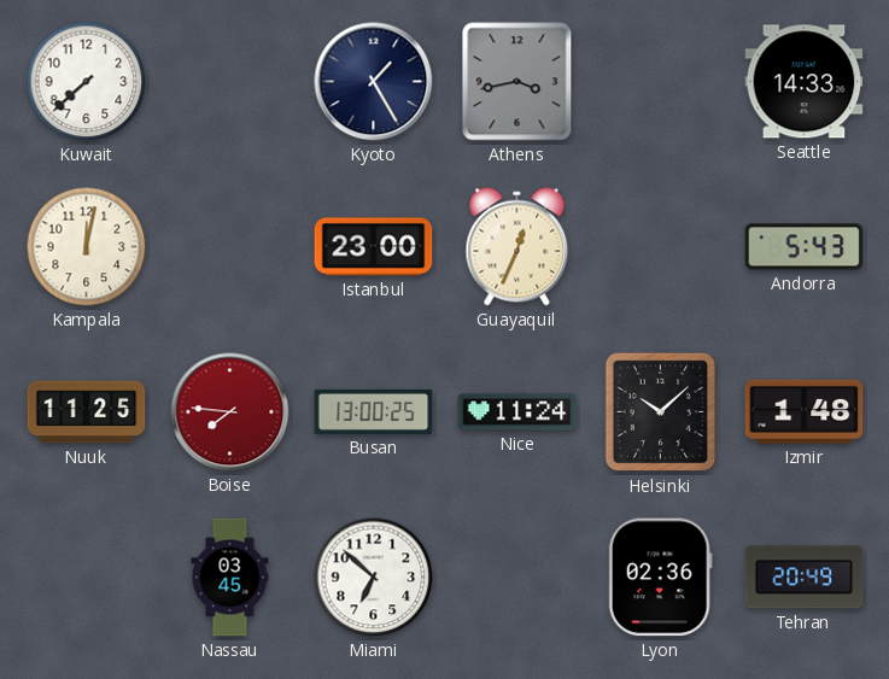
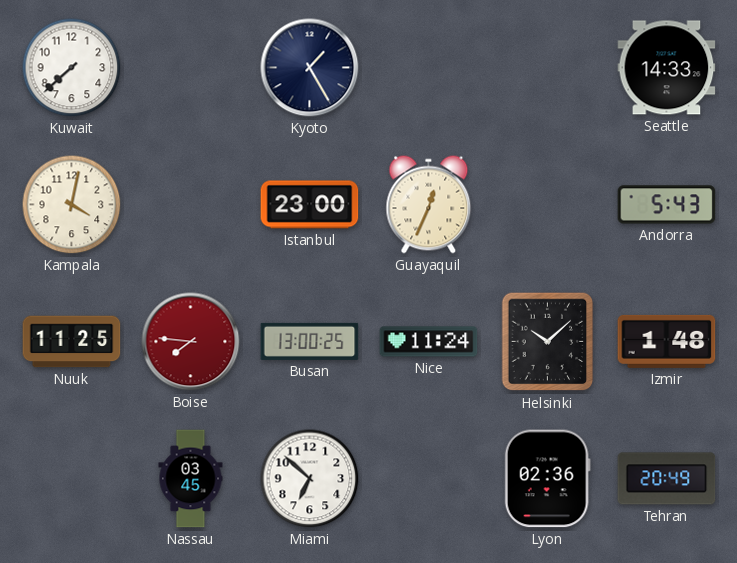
Athens: 3:43 -> none (517, 82)
Kampala: 12:02 -> 4:02 (72, 205)
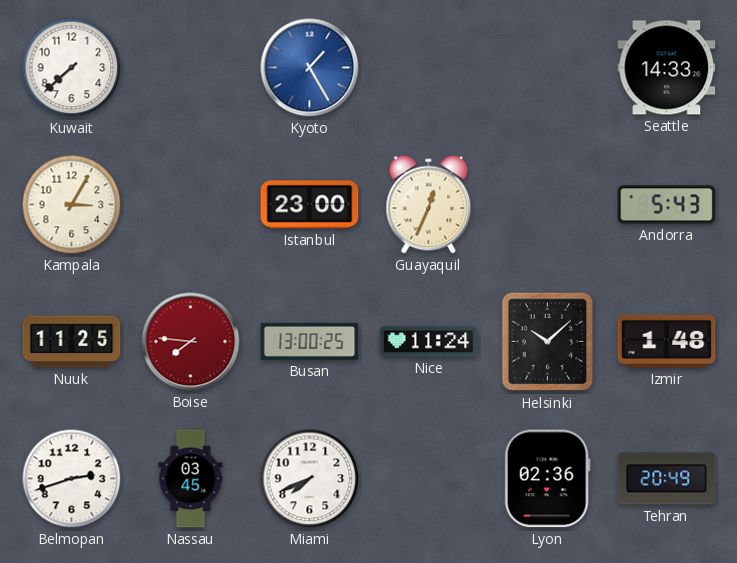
Kyoto dial: navy -> blue (310, 68)
Kampala: 4:02 -> 3:05 (72, 205)
Belmopan: none -> 2:42 (72, 479)
Miami: 6:52 -> 7:41 (310, 479)
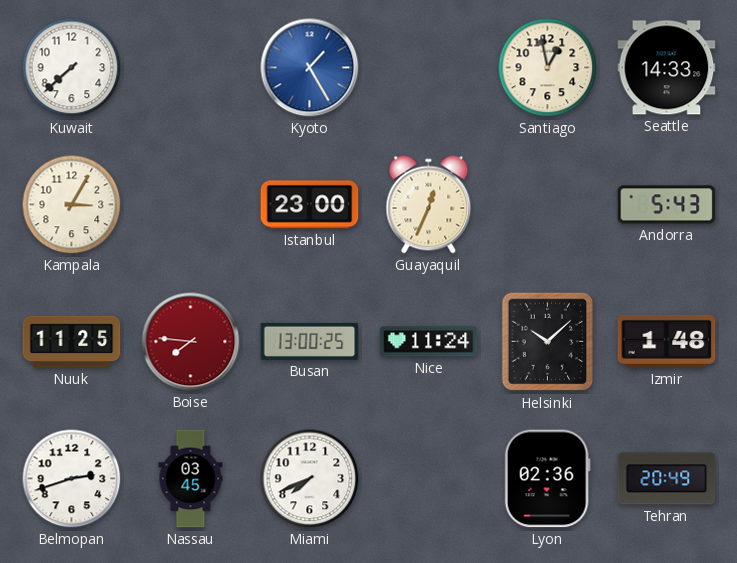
Santiago: none -> 12:58 (548, 68)
